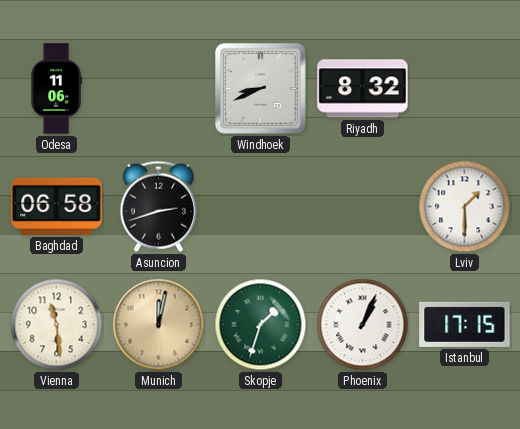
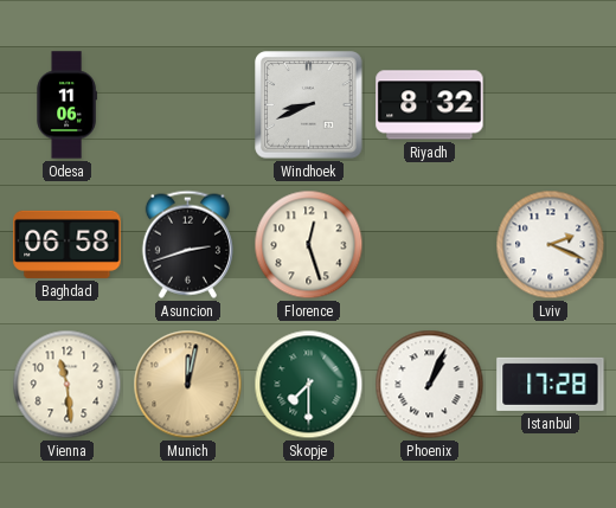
Florence: none -> 12:27 (309, 245)
Lviv: 1:30 -> 2:19 (551, 245)
Skopje: 1:33 -> 7:30 (309, 385)
Istanbul: 17:15 -> 17:28 (551, 384)
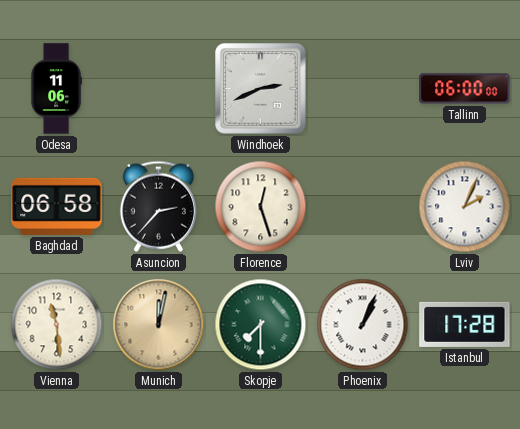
Windhoek: 8:41 -> 2:41 (261, 89)
Riyadh: 8:32 -> none (430, 105)
Tallinn: none -> 06:00 (465, 89)
Asuncion: 2:42 -> 2:37 (158, 206)
Lviv: 2:19 -> 2:04 (465, 207)
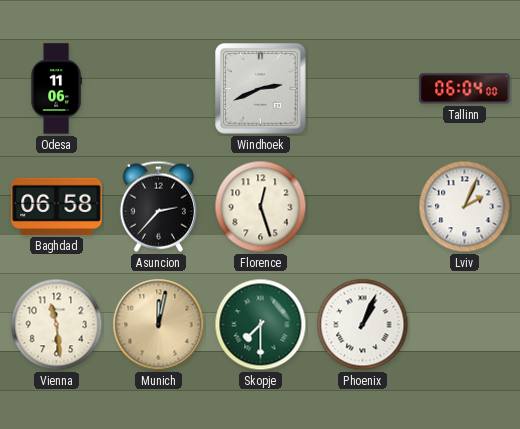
Tallinn: 06:00 -> 06:04 (465, 89)
Istanbul: 17:28 -> none (465, 324)
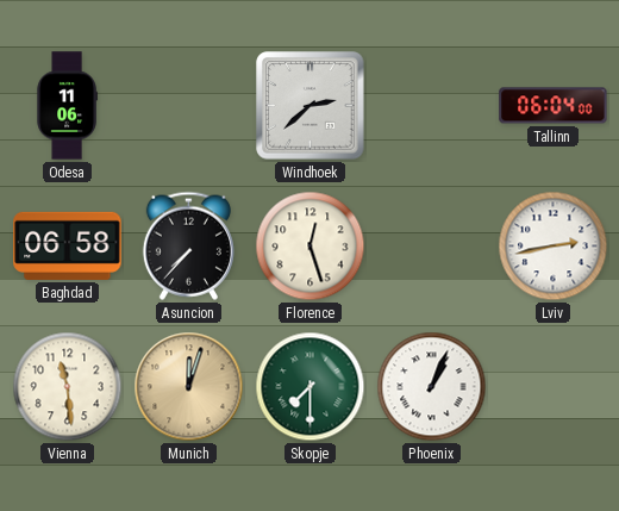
Windhoek: 2:41 -> 2:38 (311, 106)
Asuncion: 2:37 -> 7:37 (188, 245)
Lviv: 2:04 -> 2:43 (554, 247)
Munich: 12:02 -> 12:03 (189, 387)
